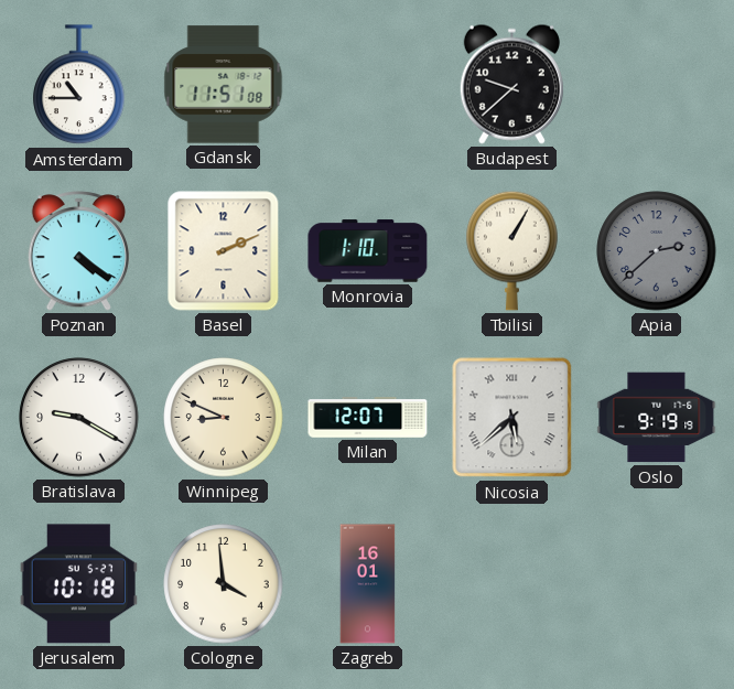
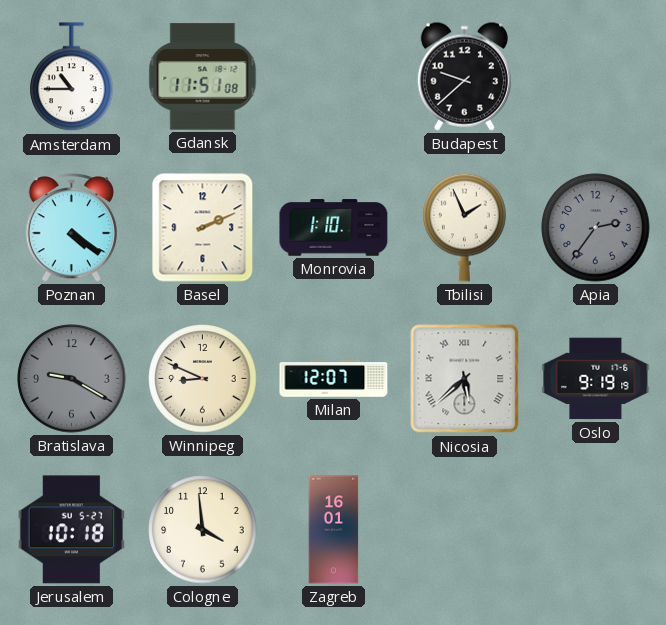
Tbilisi: 1:05 -> 1:56 (465, 227)
Apia: 2:38 -> 2:36 (596, 228)
Bratislava dial: white -> grey (72, 379)
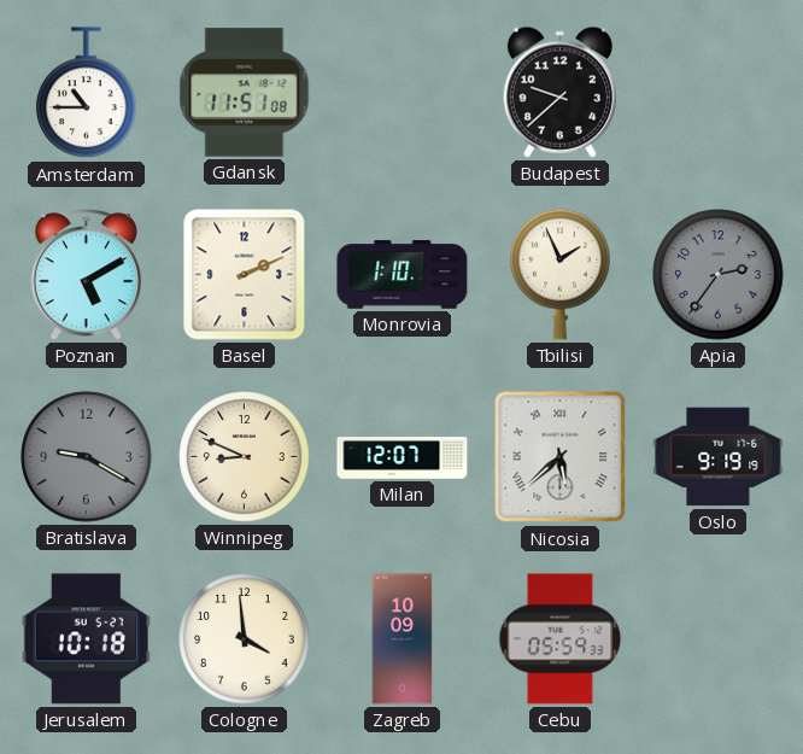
Poznan: 4:21 -> 5:10 (86, 275)
Zagreb: 16:01 -> 10:09 (403, 639)
Cebu: none -> 05:59 (561, 639)
